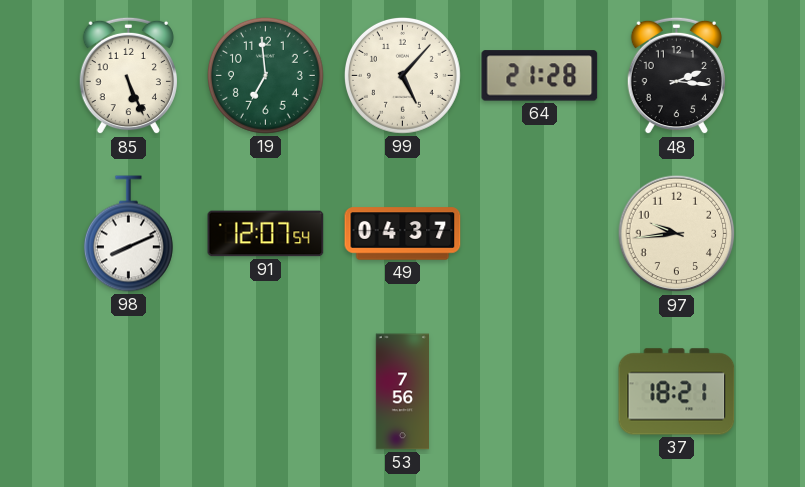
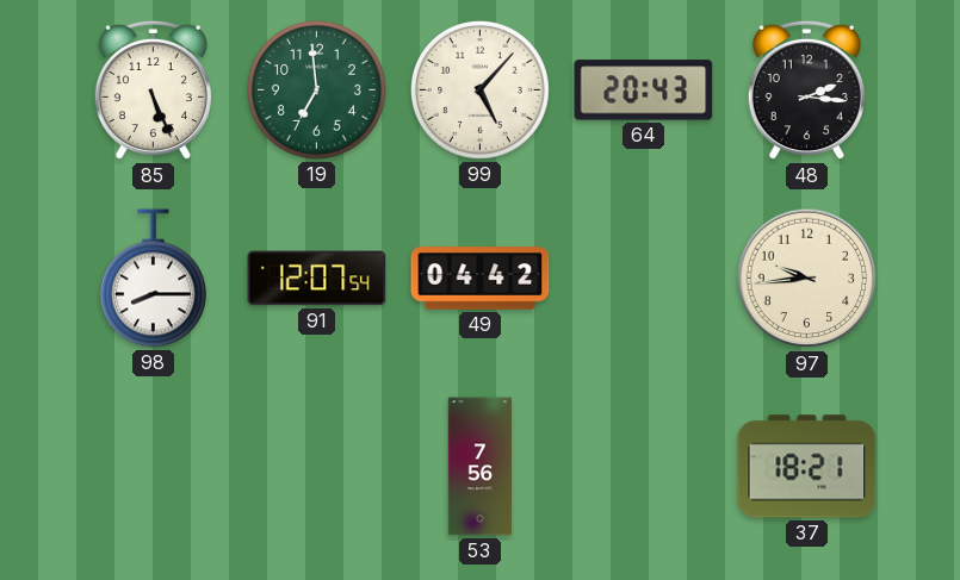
64: 21:28 -> 20:43 (644, 91)
98: 8:11 -> 8:15 (153, 279)
49: 04:37 -> 04:42 (481, 279)
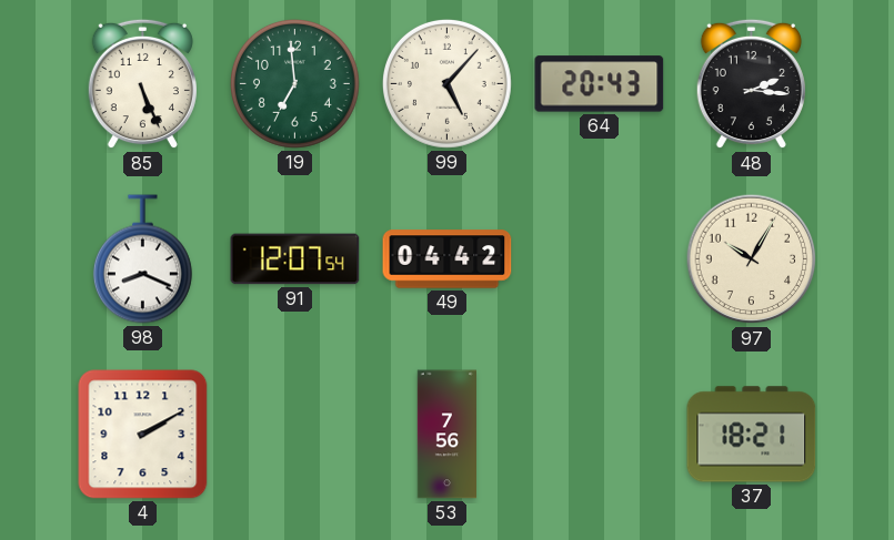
98: 8:15 -> 8:19 (142, 259)
97: 9:44 -> 10:05 (752, 259)
4: none -> 2:10 (143, 435)
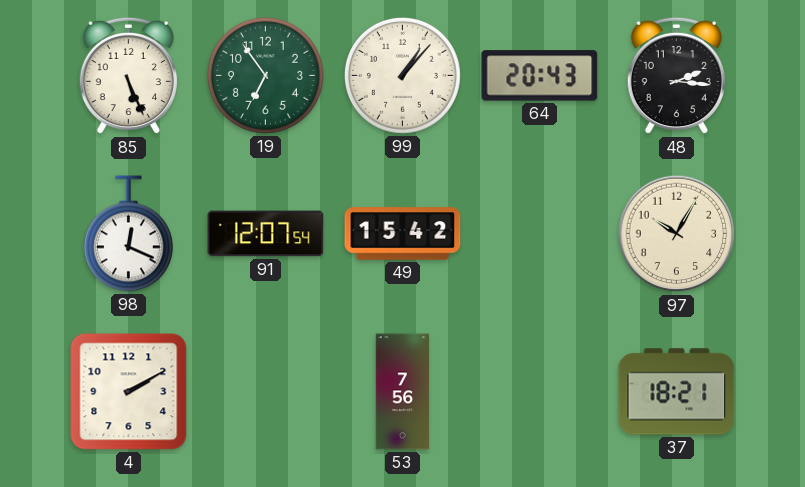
19: 6:59 -> 6:54 (265, 75)
99: 5:07 -> 1:07 (402, 75)
98: 8:19 -> 12:19 (128, 234)
49: 04:42 -> 15:42 (403, 234)
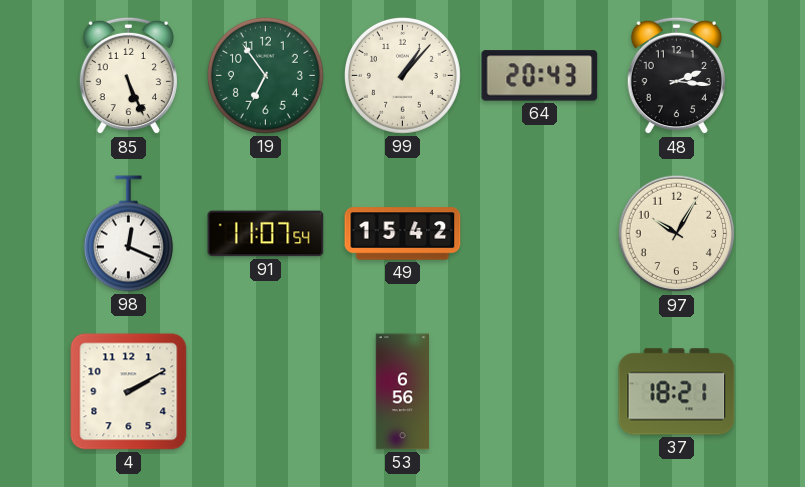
91: 12:07 -> 11:07 (266, 234)
53: 7:56 -> 6:56 (403, 392)
